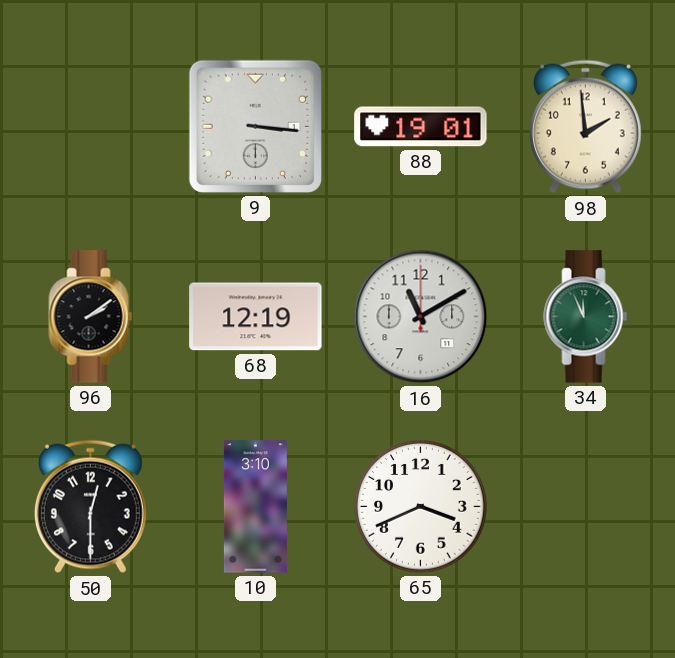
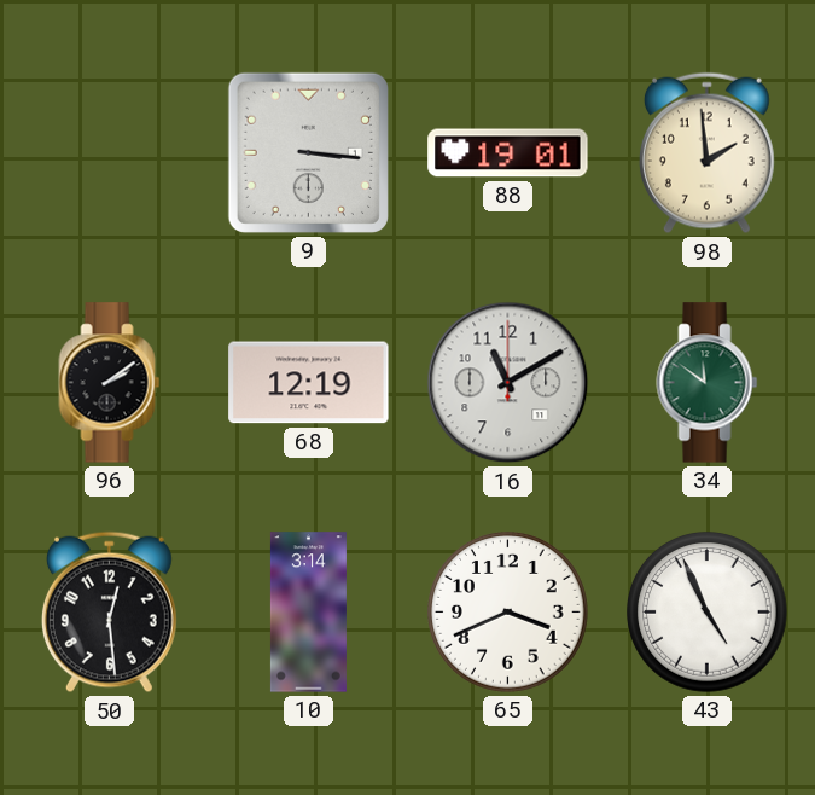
34: 11:56 -> 11:51 (708, 383)
50: 12:30 -> 12:29 (109, 613)
10: 3:10 -> 3:14 (308, 613)
43: none -> 4:56 (708, 613)
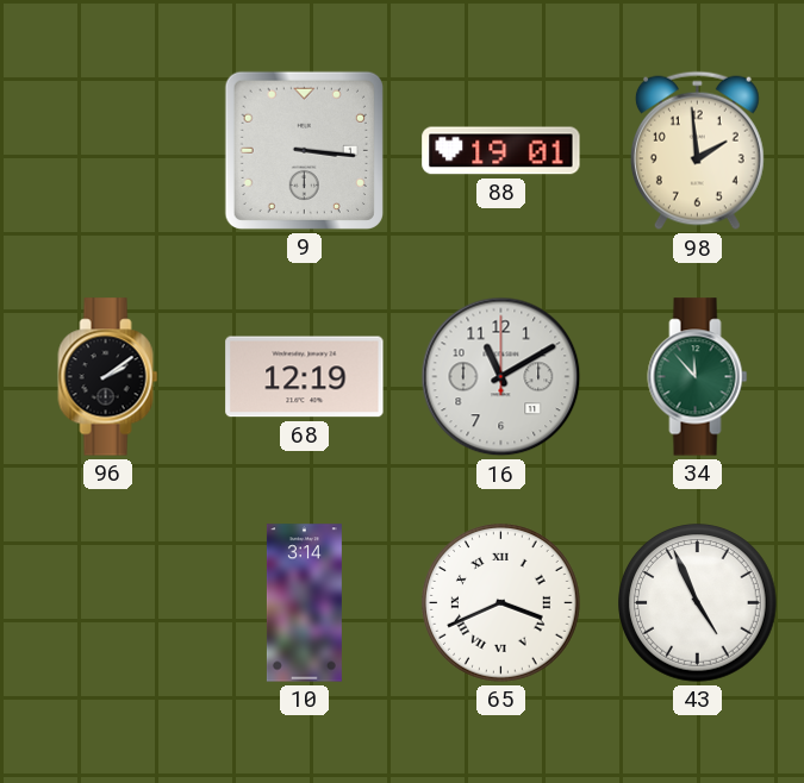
34: 11:51 -> 11:53 (698, 377)
50: 12:29 -> none (109, 613)
65 numerals: Arabic -> Roman (501, 603)
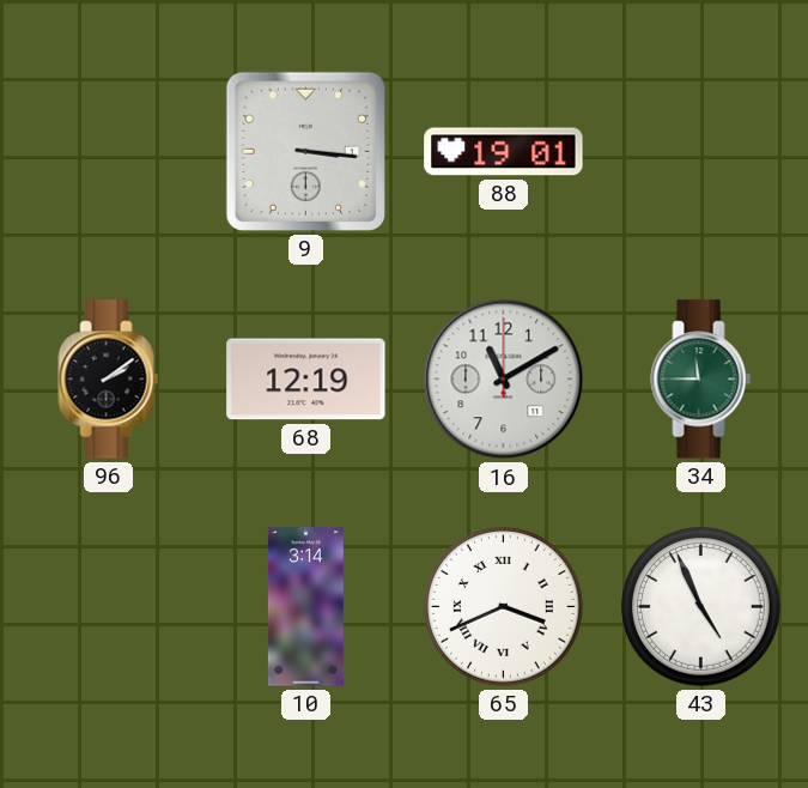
98: 1:59 -> none (697, 151)
34: 11:53 -> 11:45 (701, 380)
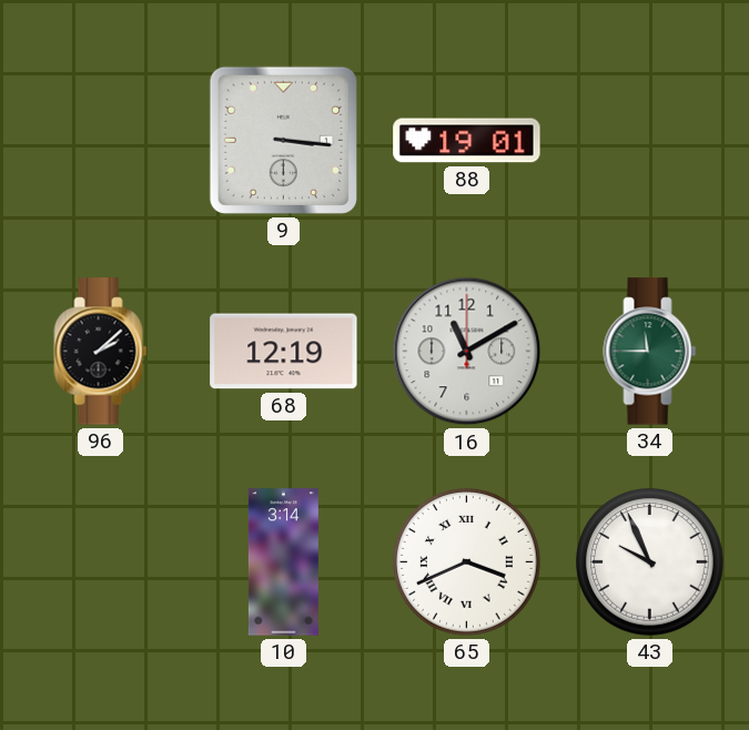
96: 2:09 -> 2:08 (101, 352)
43: 4:56 -> 9:56 (650, 562)
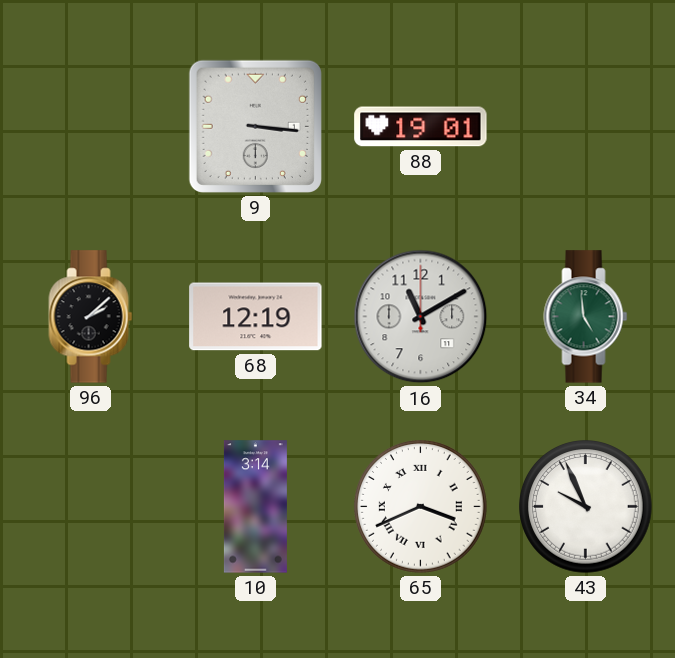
34: 11:45 -> 4:59 (586, 317)
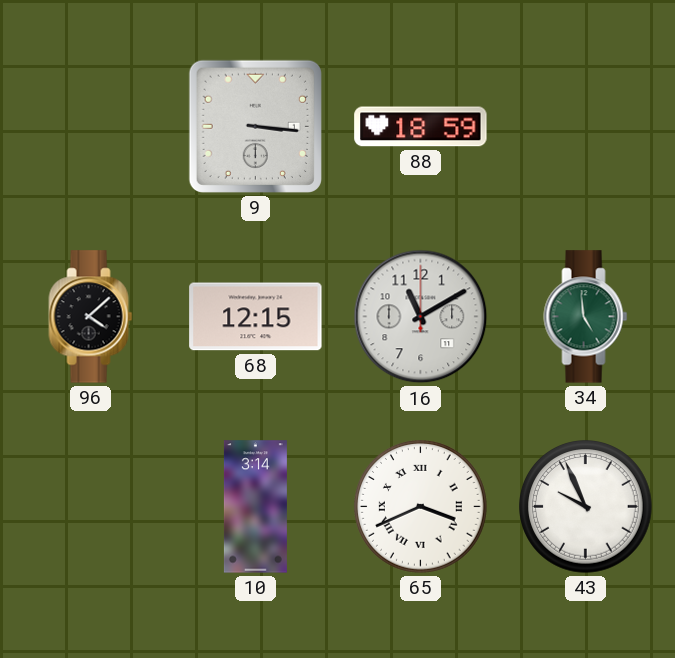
88: 19:01 -> 18:59 (421, 127)
96: 2:08 -> 4:08 (91, 317)
68: 12:19 -> 12:15 (256, 317)
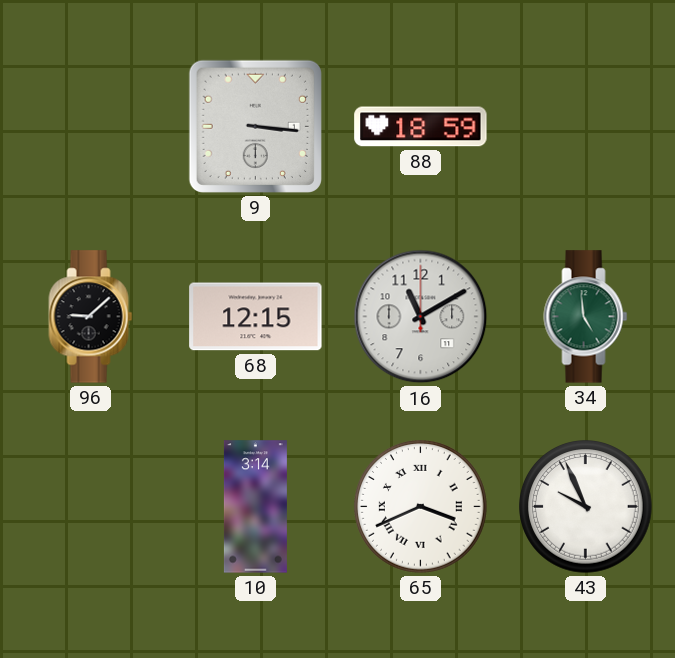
96: 4:08 -> 9:08 (91, 317)
